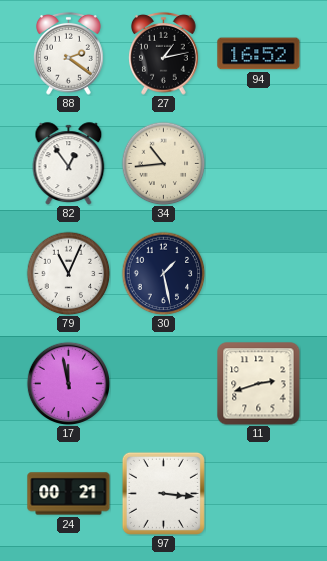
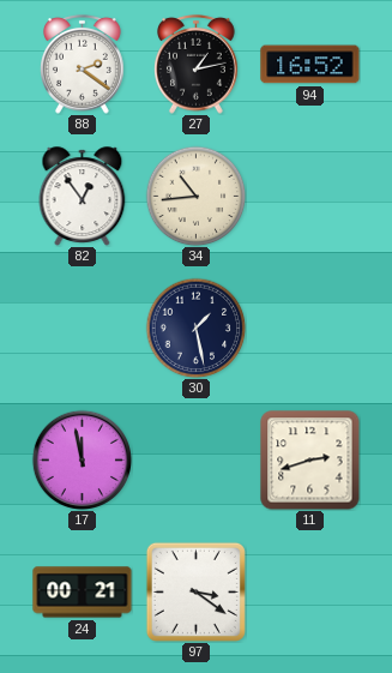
79: 11:04 -> none (68, 273)
97: 3:16 -> 3:21 (195, 591)
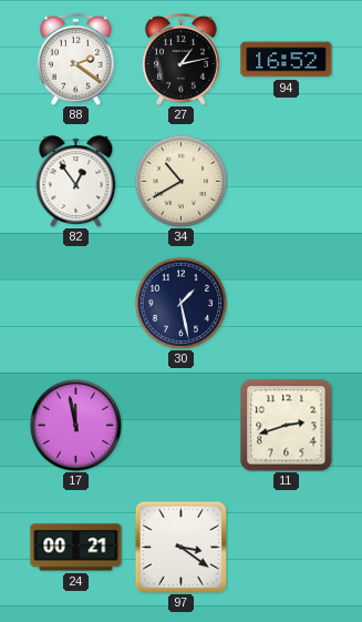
34: 10:44 -> 10:40 (180, 181)
